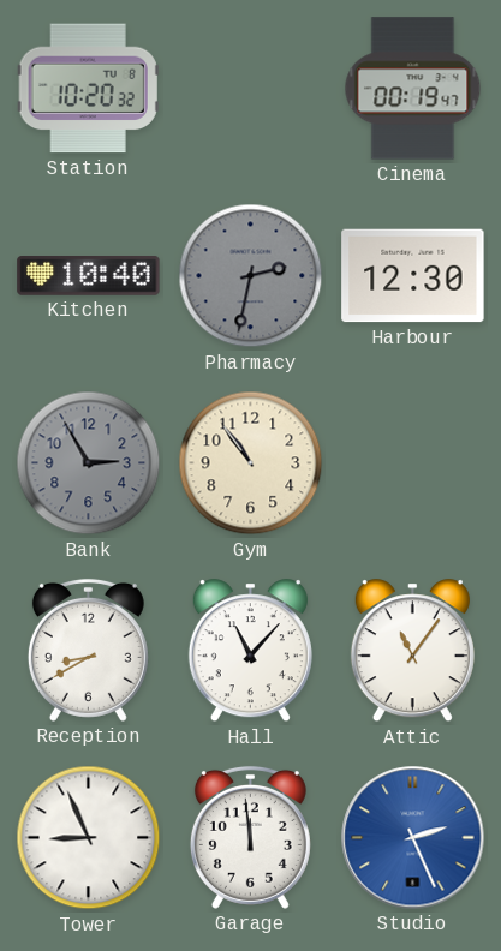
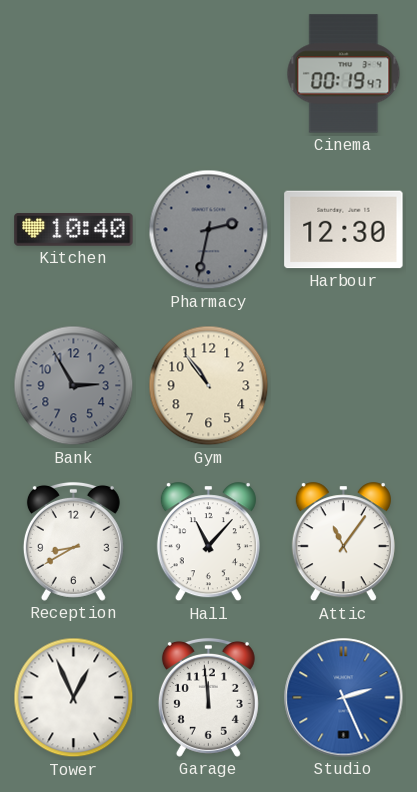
Station: 10:20 -> none (88, 89)
Tower: 8:56 -> 12:56 (74, 698)
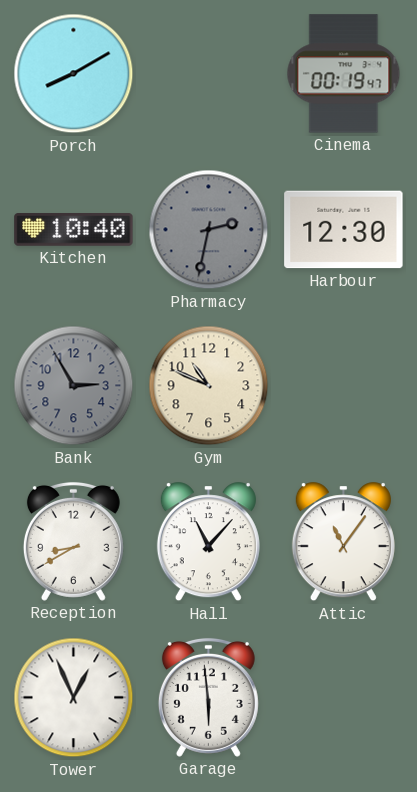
Porch: none -> 8:10 (74, 74)
Gym: 10:54 -> 10:49 (209, 386)
Garage: 11:59 -> 5:59 (208, 697)
Studio: 2:26 -> none (344, 698)
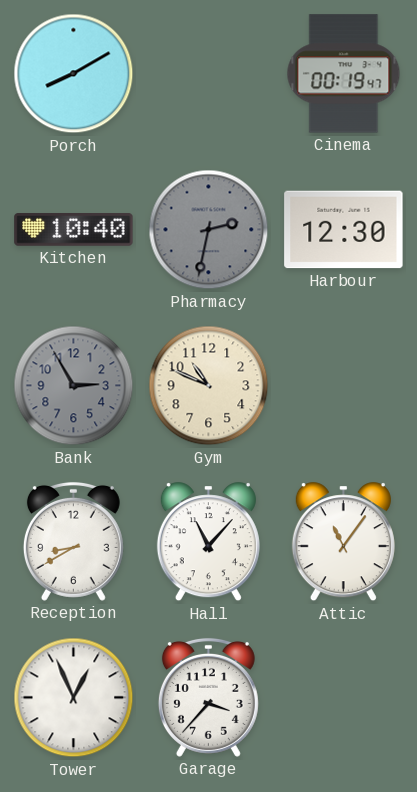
Garage: 5:59 -> 3:37 (208, 697)
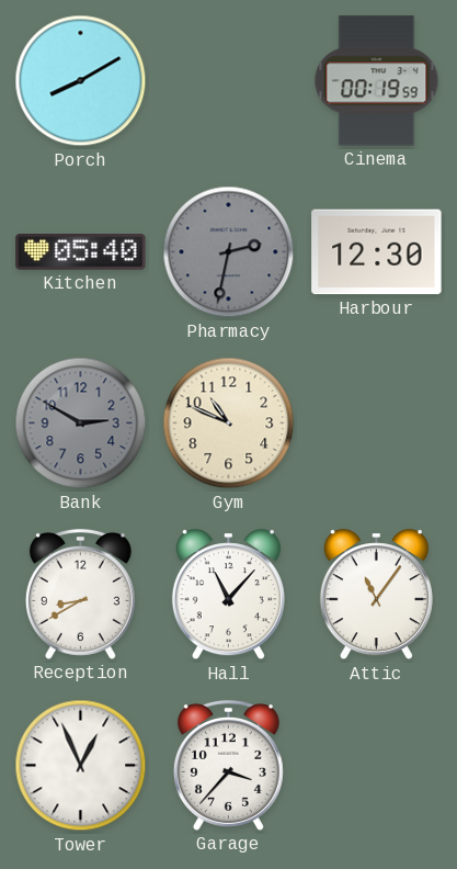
Cinema: 00:19:47 -> 00:19:59 (377, 81)
Kitchen: 10:40 -> 05:40 (81, 252)
Bank: 2:55 -> 2:50 (81, 424)
